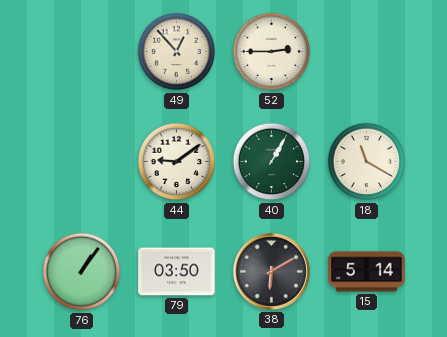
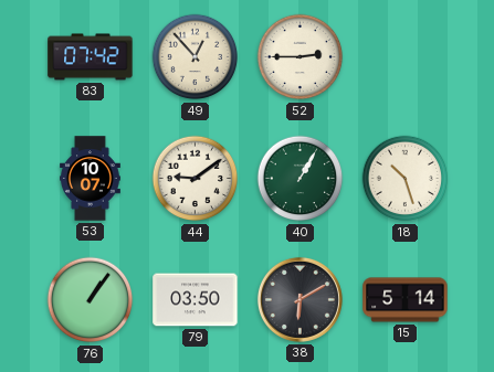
83: none -> 07:42 (91, 57)
53: none -> 10:07 (91, 179)
18: 11:20 -> 10:27 (406, 179)
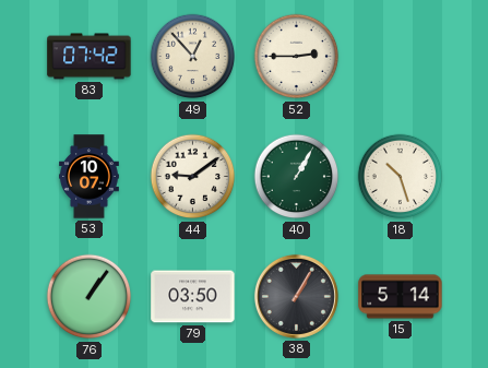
38: 6:10 -> 1:05 (296, 296)
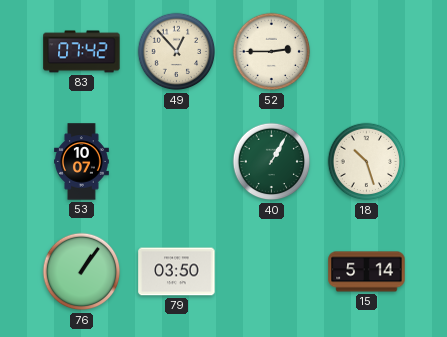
44: 9:09 -> none (193, 177)
38: 1:05 -> none (296, 296)
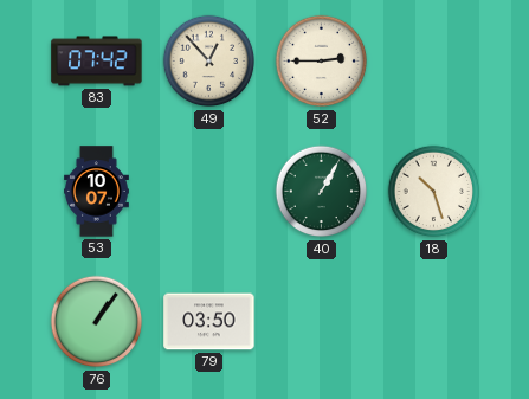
15: 5:14 -> none (367, 272)
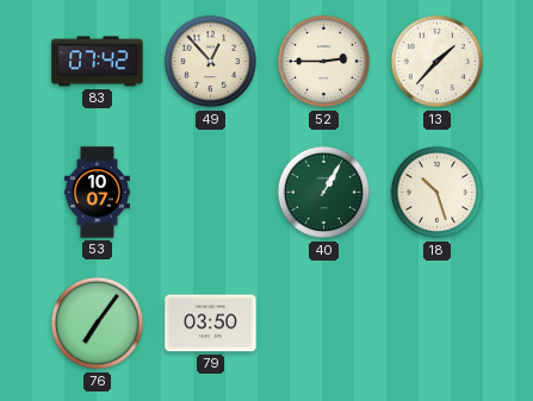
13: none -> 1:37 (438, 62)
76: 1:06 -> 7:06 (98, 324)
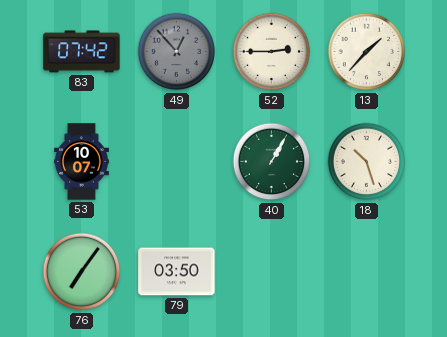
49 dial: cream -> grey (177, 52)
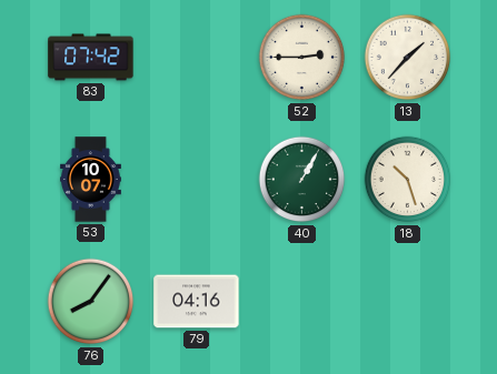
49: 12:53 -> none (177, 52)
76: 7:06 -> 8:06 (91, 302)
79: 03:50 -> 04:16 (197, 302)
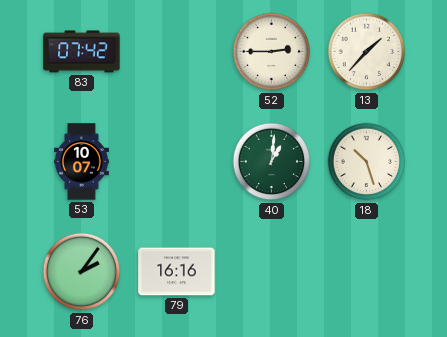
40: 1:05 -> 1:01 (272, 162)
76: 8:06 -> 2:06 (82, 272)
79: 04:16 -> 16:16 (177, 272)
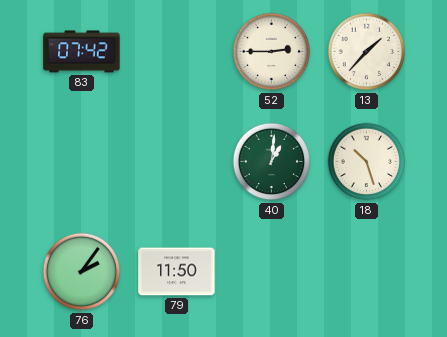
53: 10:07 -> none (82, 162)
79: 16:16 -> 11:50 (177, 272)
